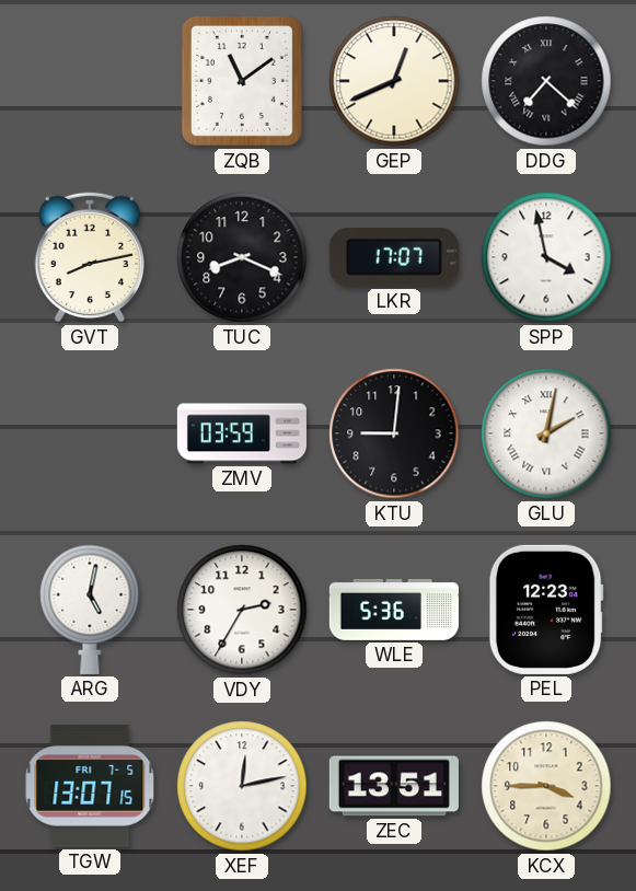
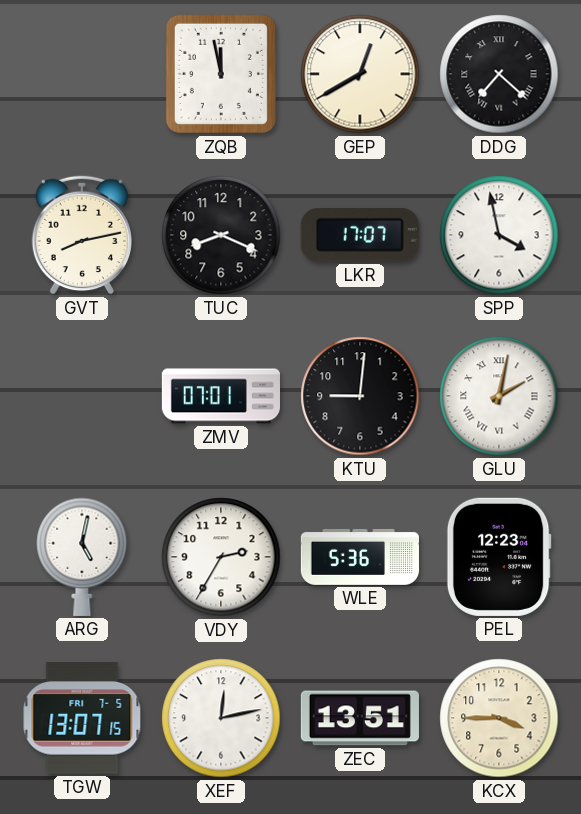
ZQB: 11:09 -> 11:58 (221, 74)
GEP: 12:41 -> 12:40 (360, 74)
ZMV: 03:59 -> 07:01 (221, 396)
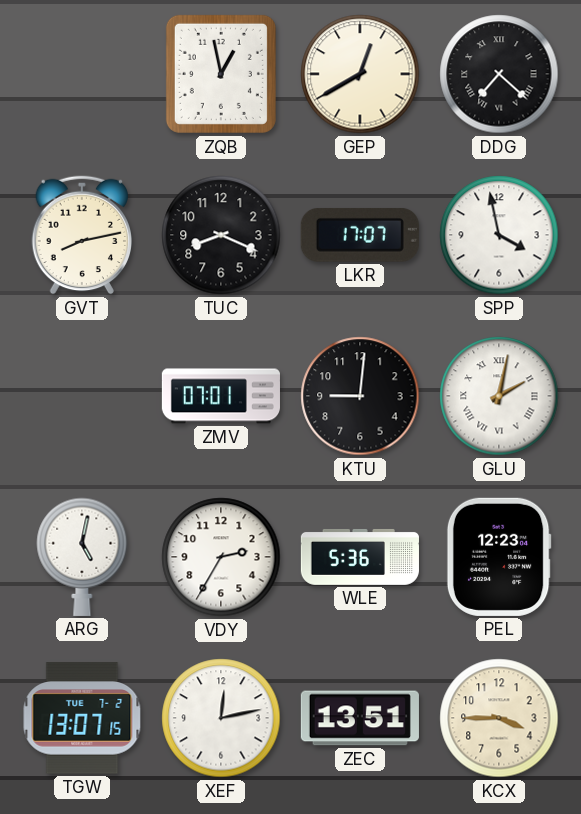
ZQB: 11:58 -> 12:58 (221, 74)
TGW date: FRI 7-5 -> TUE 7-2 (82, 718)
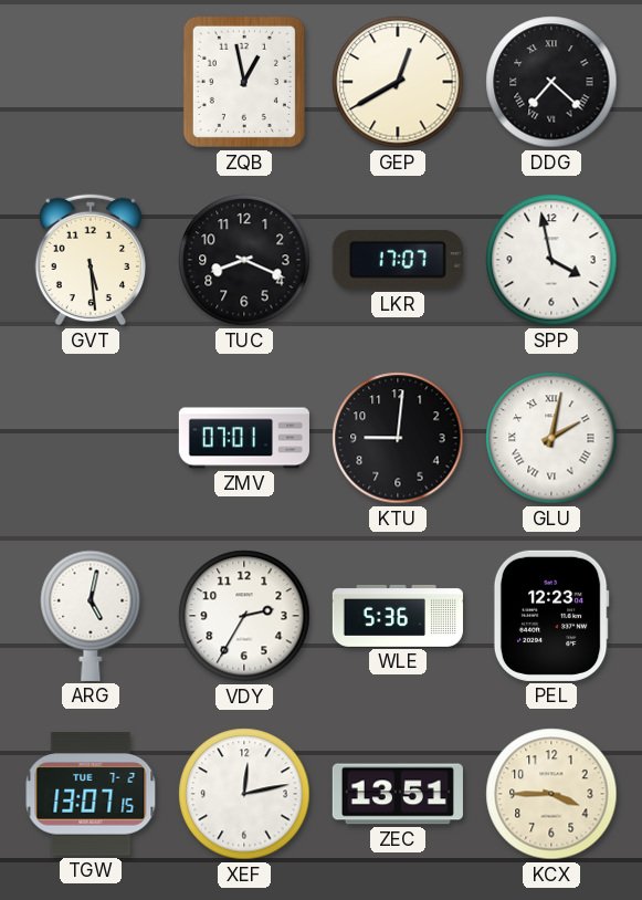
GVT: 8:13 -> 5:29 (90, 260)
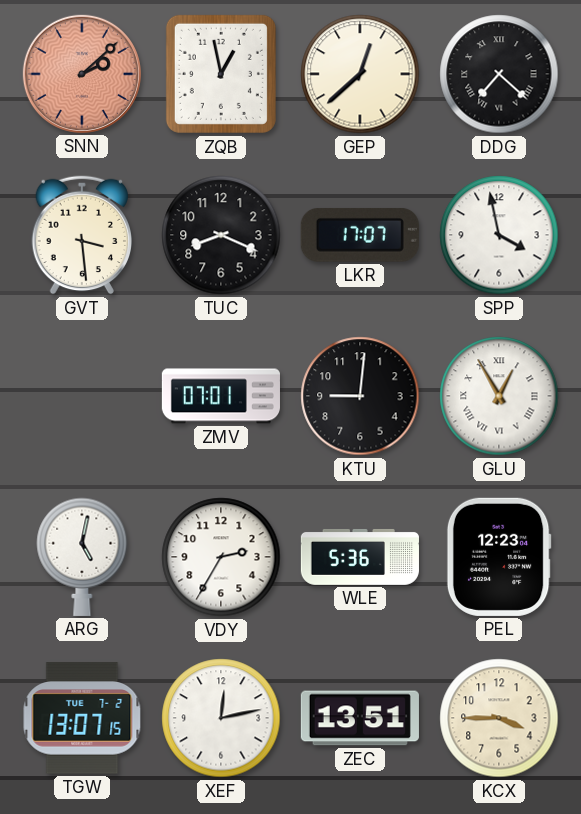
SNN: none -> 2:08 (82, 74)
GEP: 12:40 -> 12:38 (360, 74)
GVT: 5:29 -> 3:29 (81, 235)
GLU: 2:02 -> 12:55 (499, 396)
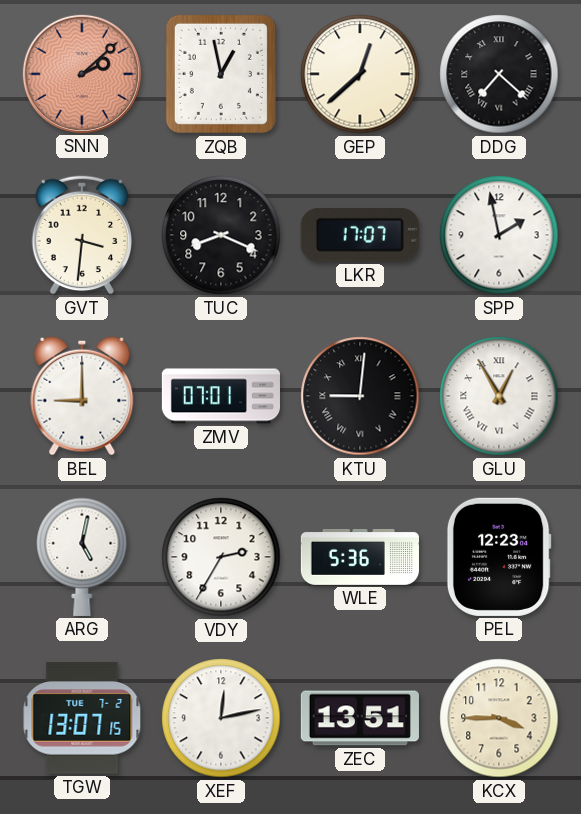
GVT: 3:29 -> 3:31 (81, 235)
SPP: 3:58 -> 1:58 (499, 235)
BEL: none -> 9:00 (82, 396)
KTU numerals: Arabic -> Roman (360, 396)
